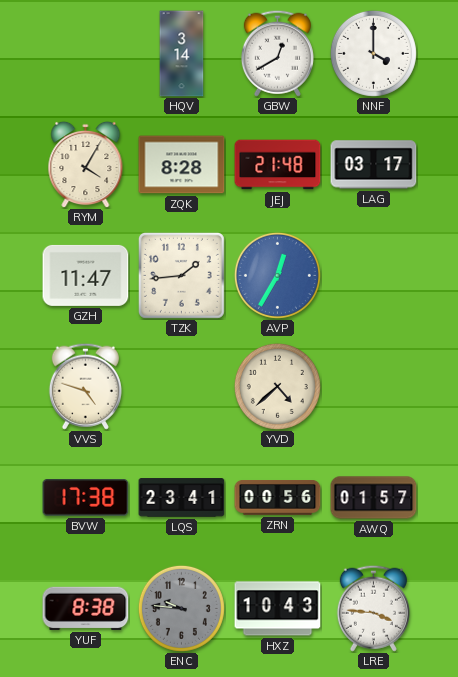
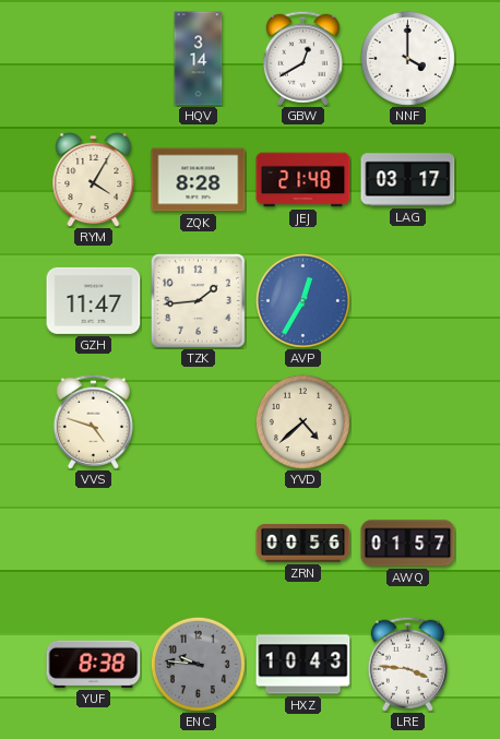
BVW: 17:38 -> none (86, 498)
LQS: 23:41 -> none (182, 498)
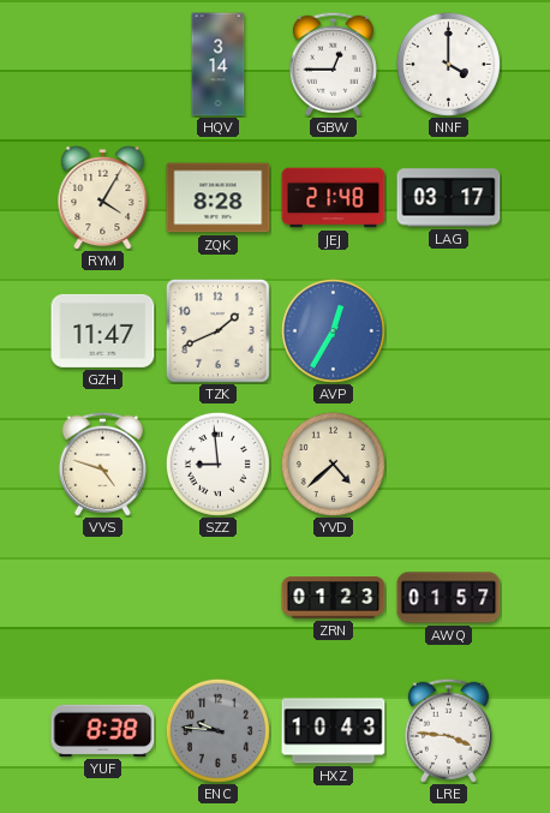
GBW: 12:40 -> 12:45 (333, 64)
TZK: 1:44 -> 1:41 (217, 330)
SZZ: none -> 8:59 (217, 464)
ZRN: 00:56 -> 01:23 (334, 598)
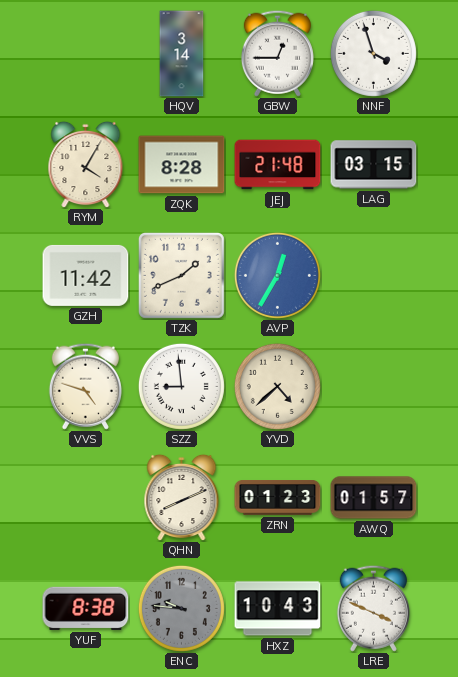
NNF: 4:00 -> 3:57 (373, 53)
LAG: 03:17 -> 03:15 (374, 165)
GZH: 11:47 -> 11:42 (86, 275)
QHN: none -> 8:11 (182, 497)
LRE: 3:46 -> 3:49 (373, 608)
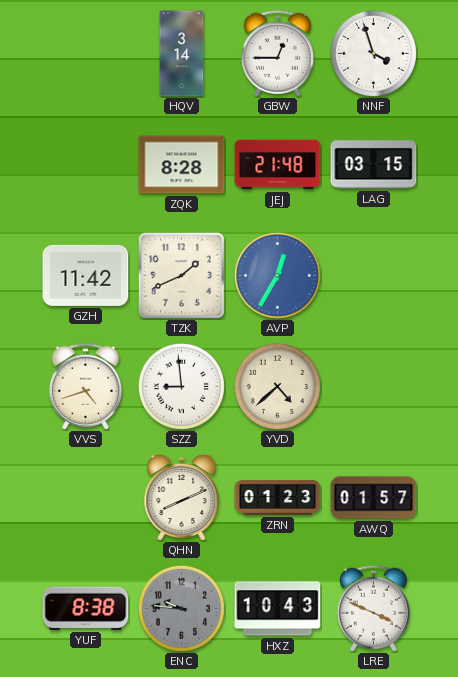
RYM: 4:05 -> none (86, 164)
VVS: 4:48 -> 4:42 (85, 386)
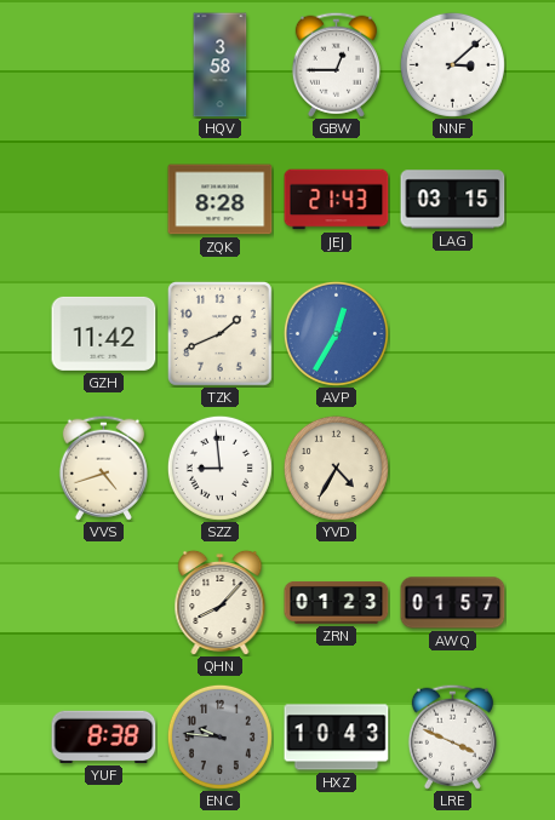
HQV: 3:14 -> 3:58 (221, 65)
NNF: 3:57 -> 3:08 (452, 64)
JEJ: 21:48 -> 21:43 (337, 200)
YVD: 4:38 -> 4:35 (336, 468)
QHN: 8:11 -> 8:07 (221, 602)
